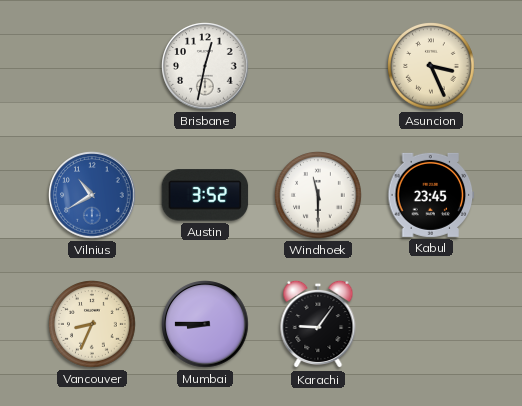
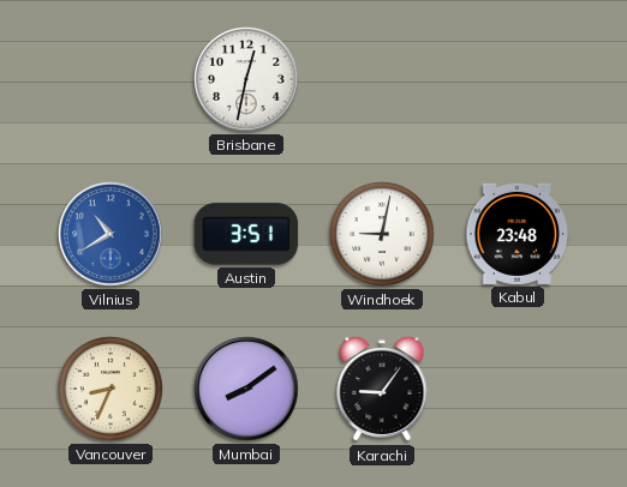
Asuncion: 3:26 -> none (431, 66)
Austin: 3:52 -> 3:51 (246, 234)
Windhoek: 11:30 -> 9:02 (382, 234)
Kabul: 23:45 -> 23:48 (518, 234)
Mumbai: 8:45 -> 8:09 (246, 389)
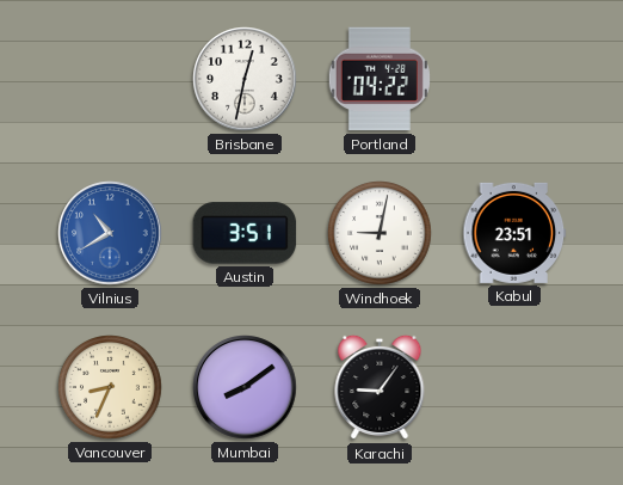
Portland: none -> 04:22 (380, 79)
Kabul: 23:48 -> 23:51 (514, 233)
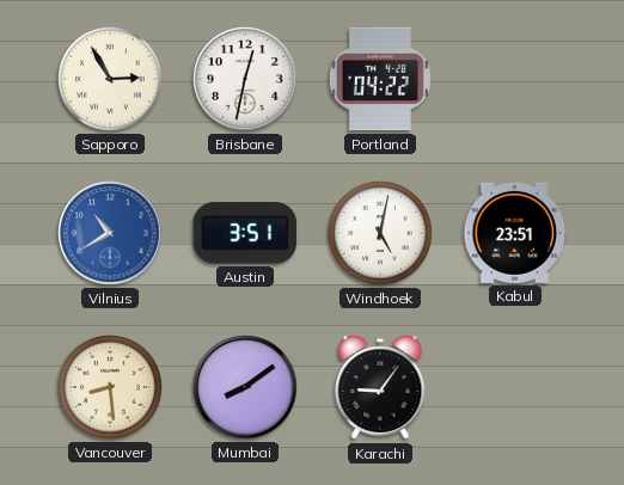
Sapporo: none -> 2:55 (110, 79)
Windhoek: 9:02 -> 5:02 (380, 233)
Vancouver: 8:34 -> 8:29 (110, 387)
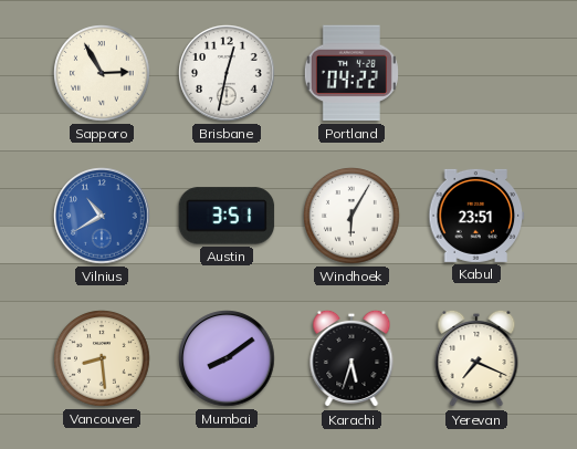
Windhoek: 5:02 -> 6:05 (352, 216)
Karachi: 9:06 -> 5:33 (352, 358)
Yerevan: none -> 7:19 (476, 358)
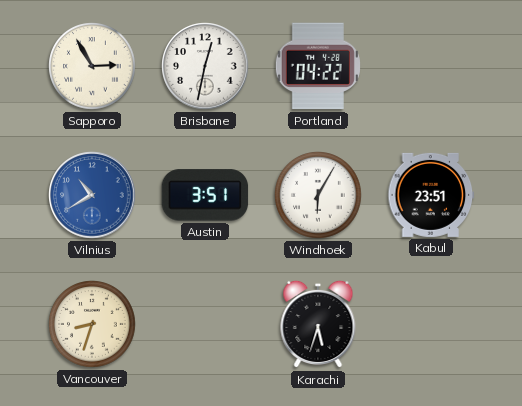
Vancouver: 8:29 -> 8:33 (92, 324)
Mumbai: 8:09 -> none (227, 358)
Yerevan: 7:19 -> none (476, 358)
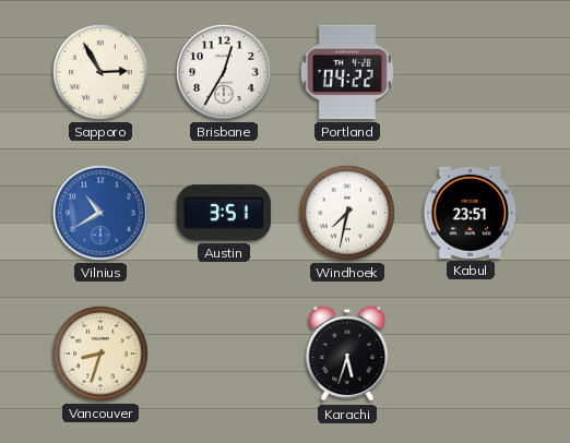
Brisbane: 12:32 -> 12:35 (224, 72)
Windhoek: 6:05 -> 7:32 (347, 213)
